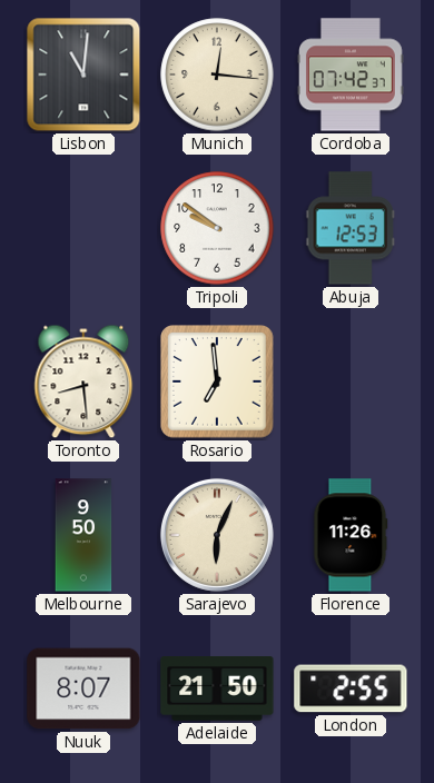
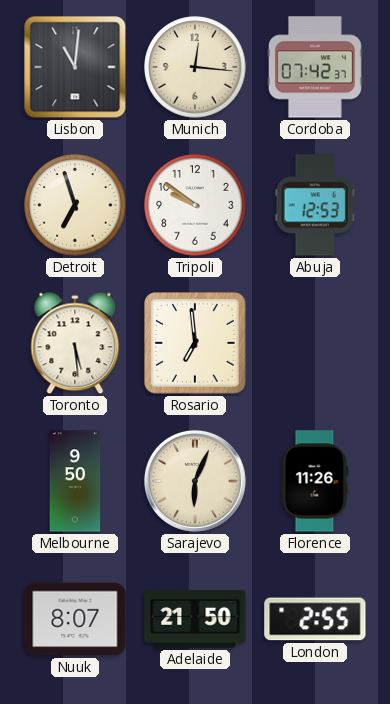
Detroit: none -> 6:57 (75, 205)
Toronto: 8:29 -> 5:29 (75, 343)
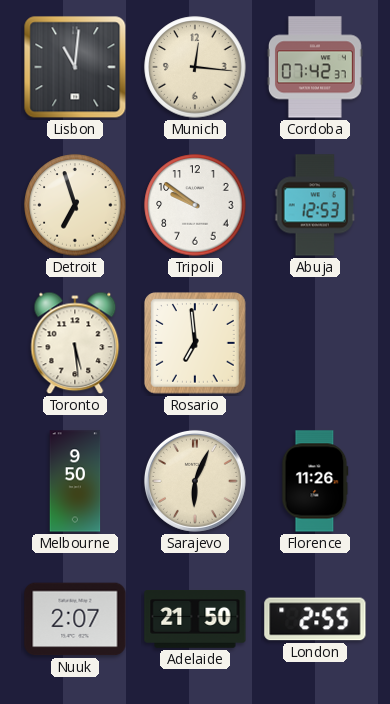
Nuuk: 8:07 -> 2:07 (75, 619)
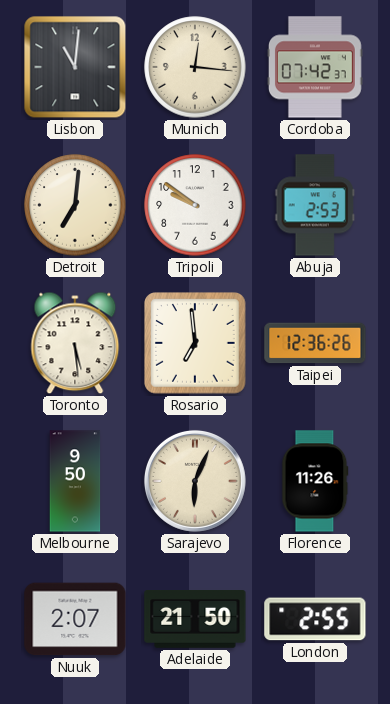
Detroit: 6:57 -> 7:01 (75, 205)
Abuja: 12:53 -> 2:53 (314, 205)
Taipei: none -> 12:36 (315, 343)
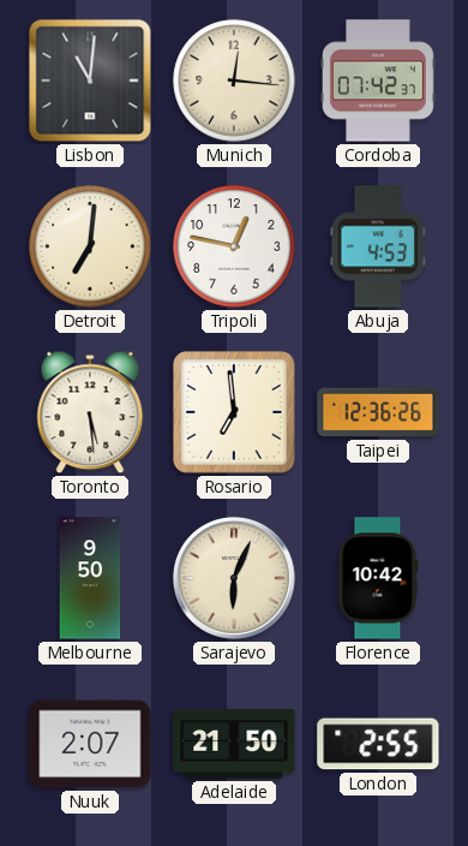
Tripoli: 9:51 -> 12:47 (234, 246)
Abuja: 2:53 -> 4:53 (377, 246)
Florence: 11:26 -> 10:42 (378, 578)
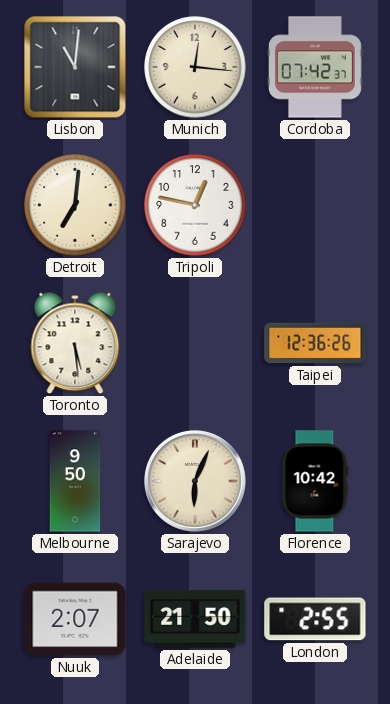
Abuja: 4:53 -> none (377, 246)
Rosario: 6:59 -> none (235, 413)
